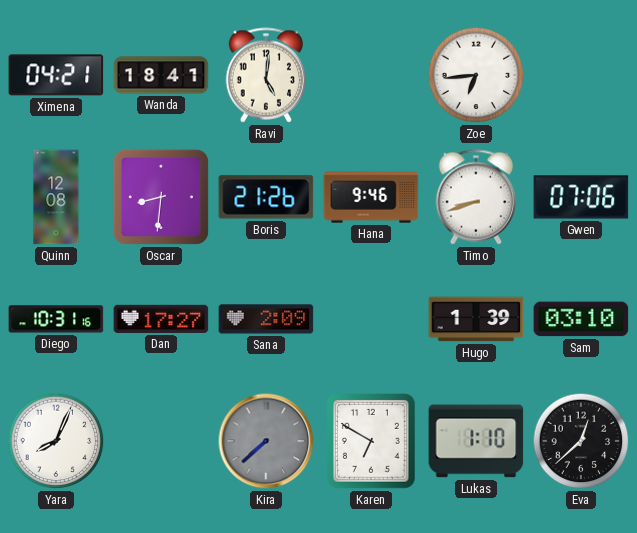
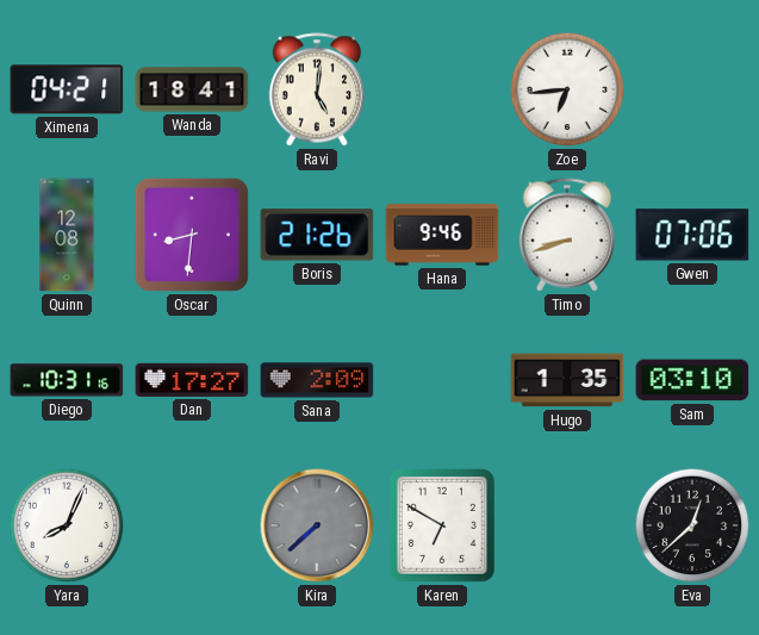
Hugo: 1:39 -> 1:35 (567, 380)
Lukas: 1:10 -> none (476, 441)
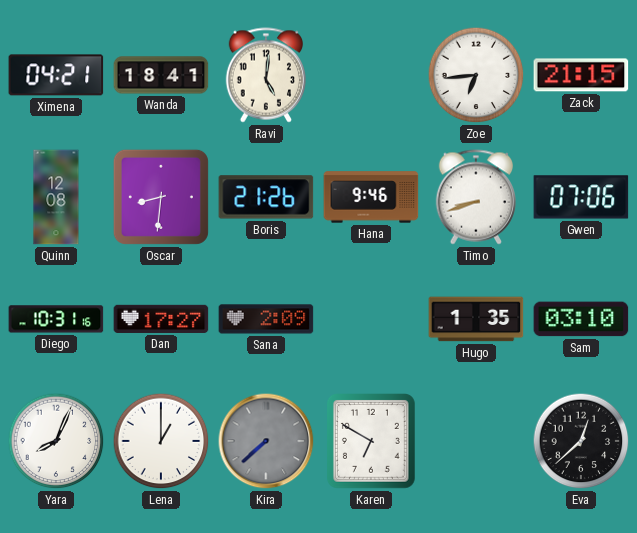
Zack: none -> 21:15 (581, 75)
Lena: none -> 1:00 (161, 441)
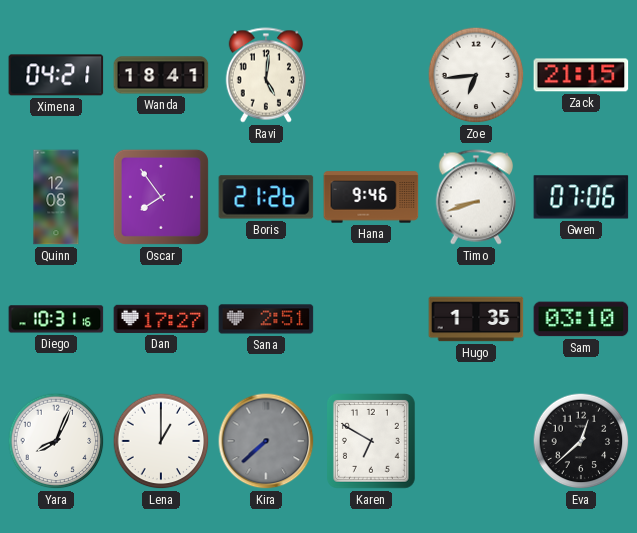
Oscar: 8:31 -> 7:54 (161, 197)
Sana: 2:09 -> 2:51 (266, 319)
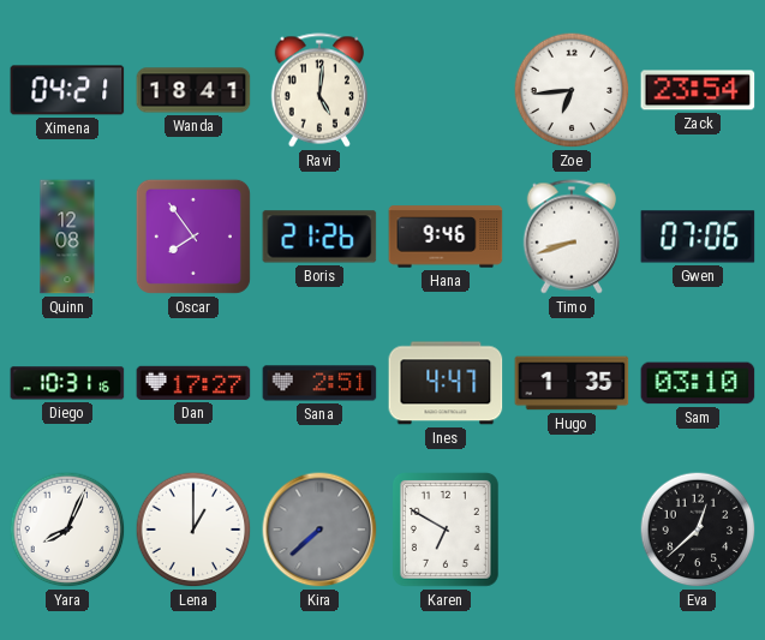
Zack: 21:15 -> 23:54 (698, 90)
Ines: none -> 4:47 (446, 383)
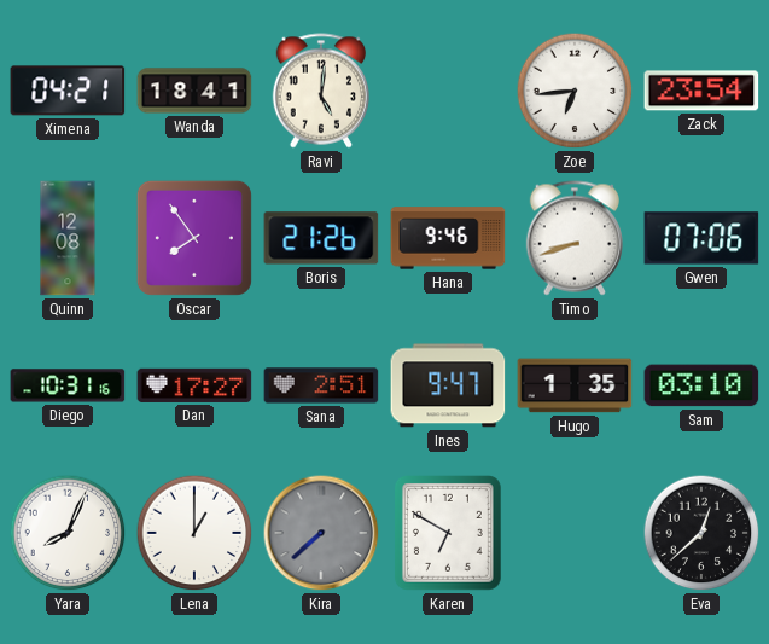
Ines: 4:47 -> 9:47 (448, 385)
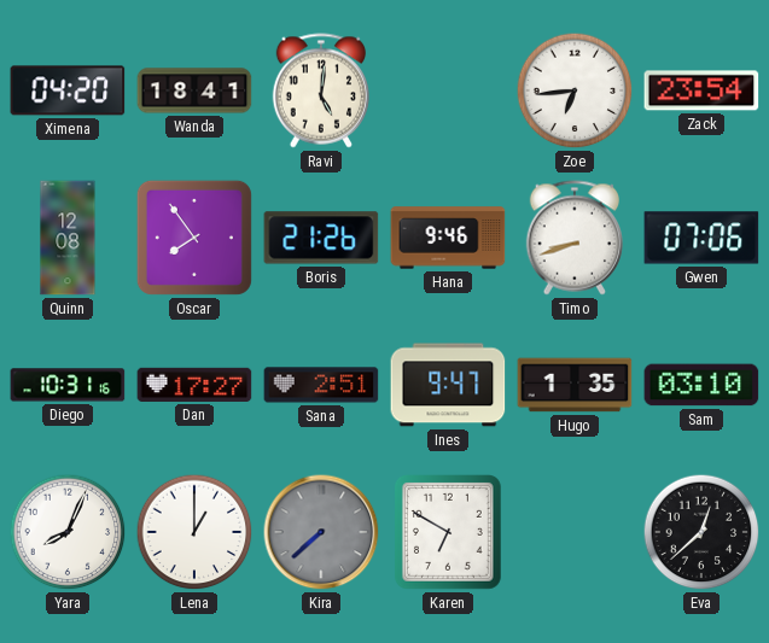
Ximena: 04:21 -> 04:20 (68, 90)
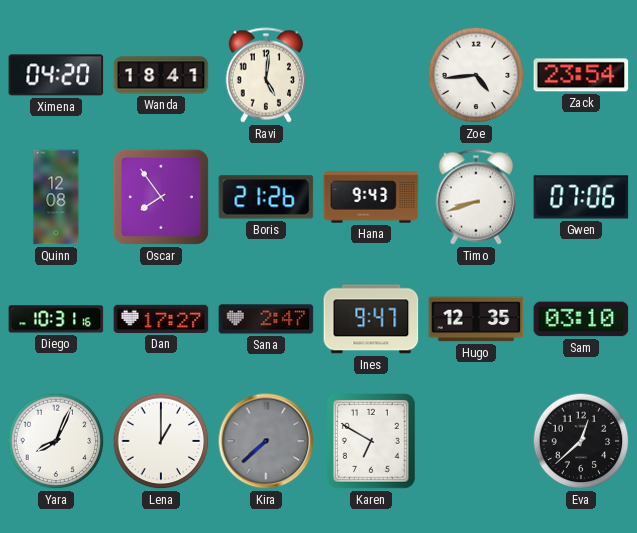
Zoe: 6:44 -> 4:44 (476, 75)
Hana: 9:46 -> 9:43 (371, 197)
Sana: 2:51 -> 2:47 (266, 319)
Hugo: 1:35 -> 12:35 (476, 319)
